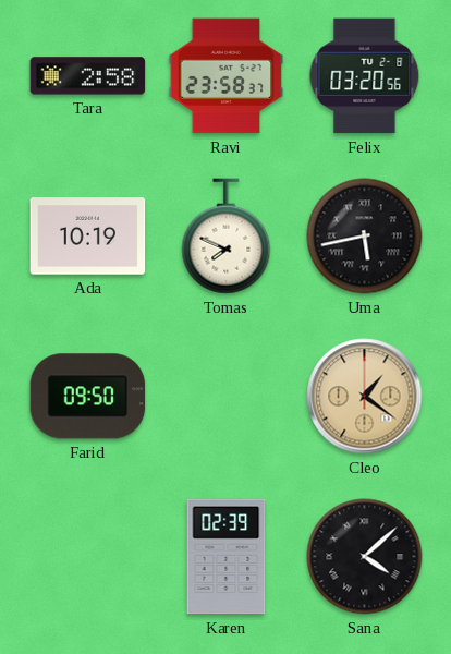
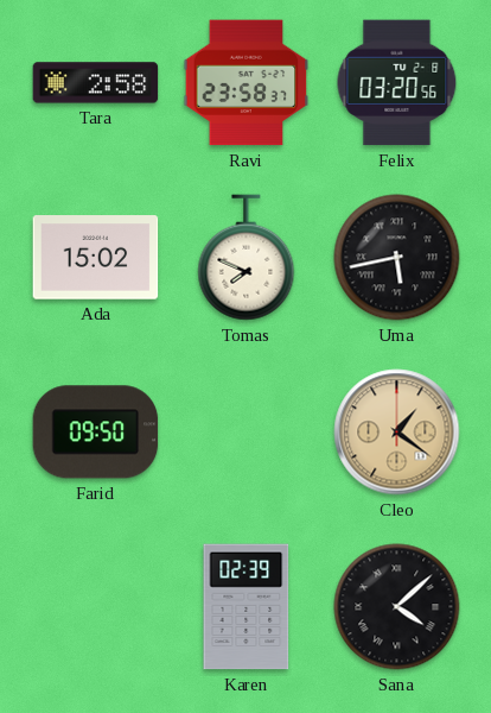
Ada: 10:19 -> 15:02 (96, 258)
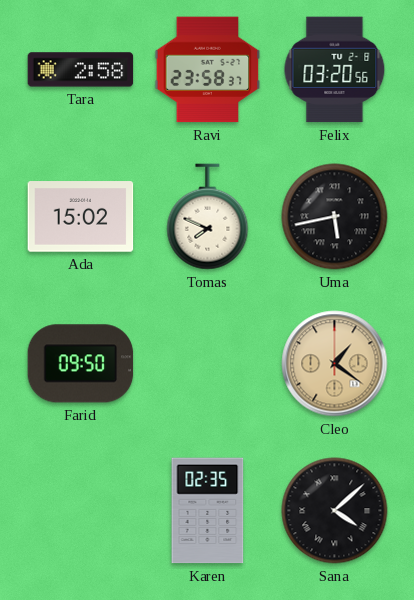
Karen: 02:39 -> 02:35 (208, 511)
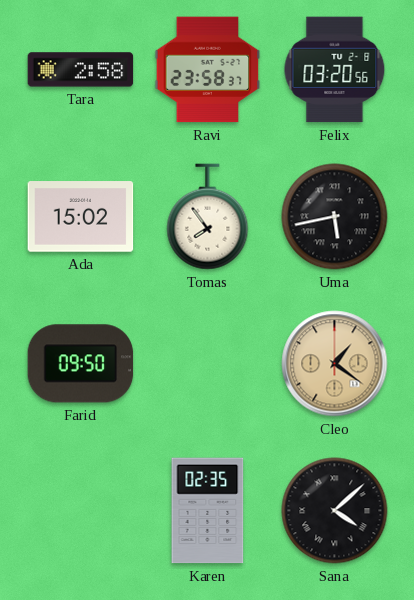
Tomas: 7:49 -> 7:54 (208, 217)
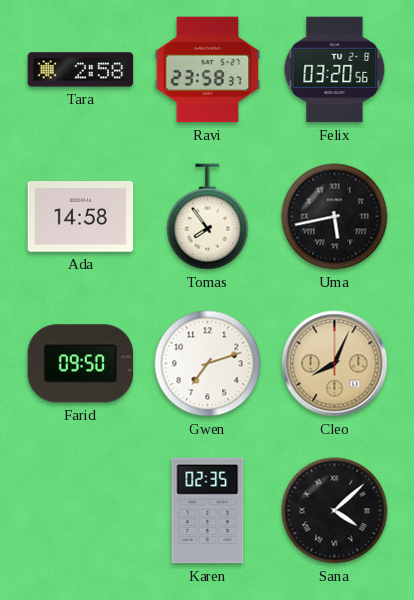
Ada: 15:02 -> 14:58 (81, 217)
Gwen: none -> 7:12 (208, 364)
Cleo: 1:21 -> 8:04 (335, 364)
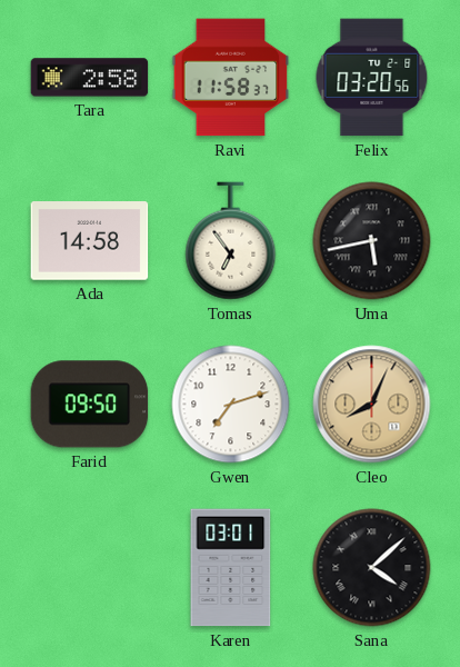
Ravi: 23:58 -> 11:58 (231, 78)
Tomas: 7:54 -> 6:54 (231, 241)
Karen: 02:35 -> 03:01 (231, 568)
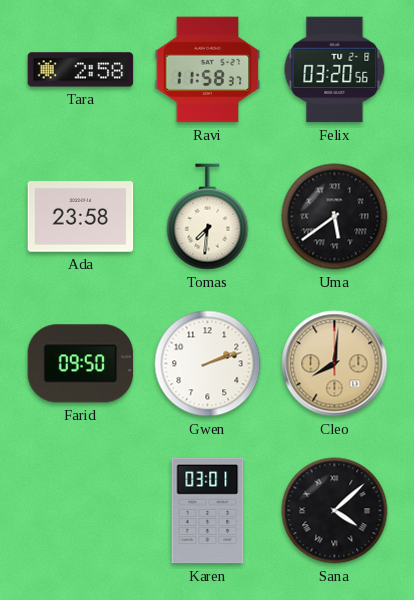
Ada: 14:58 -> 23:58 (81, 217)
Tomas: 6:54 -> 7:31 (208, 217)
Uma: 5:43 -> 5:39 (335, 217)
Gwen: 7:12 -> 2:12 (208, 364)
Cleo: 8:04 -> 8:01 (335, 364)
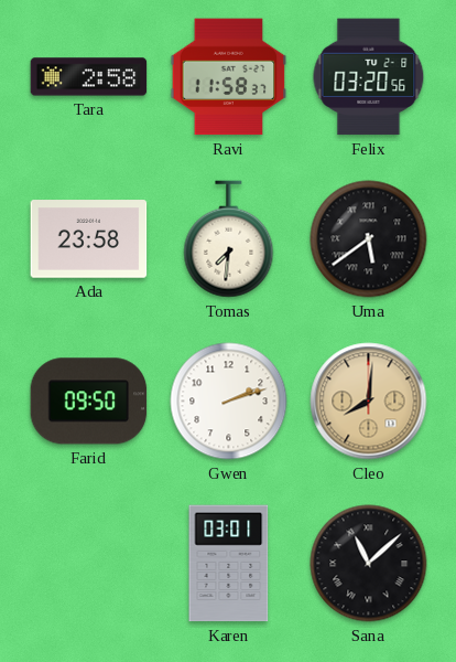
Sana: 4:08 -> 11:08 (369, 564)
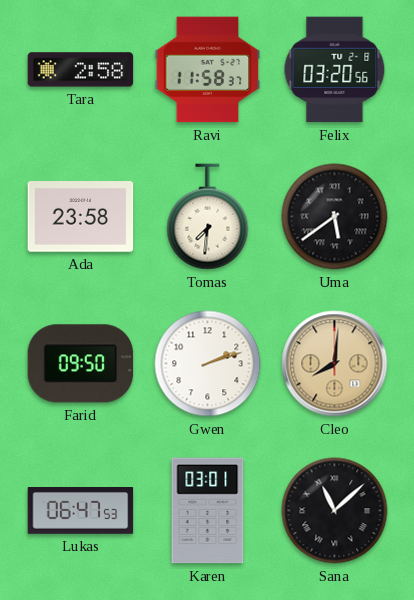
Lukas: none -> 06:47 (81, 511)
